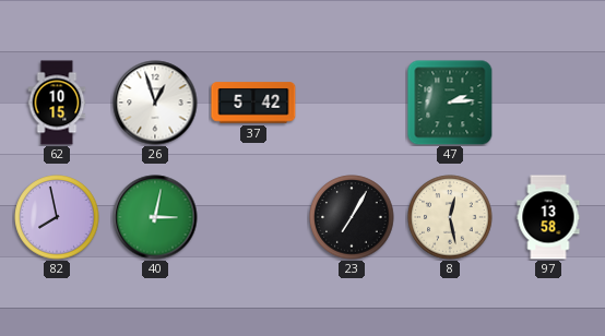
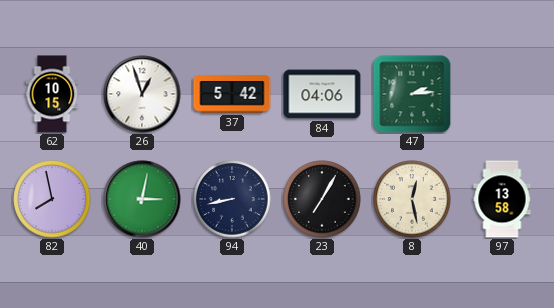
84: none -> 04:06 (322, 94)
94: none -> 8:43 (232, 199)
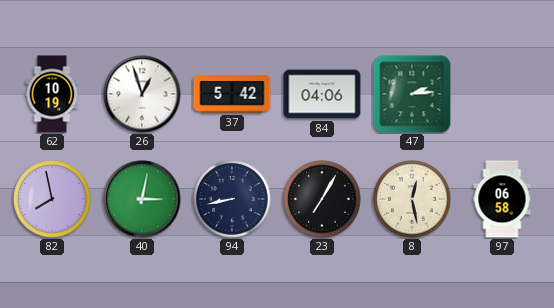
62: 10:15 -> 10:19 (52, 94)
97: 13:58 -> 06:58 (502, 199)
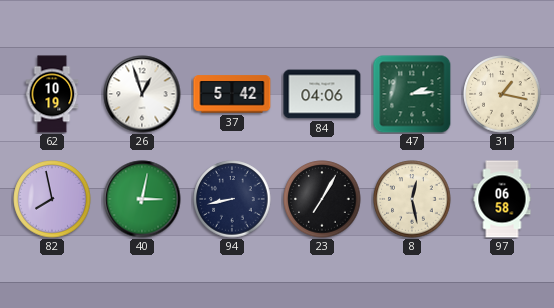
31: none -> 1:17 (502, 94)
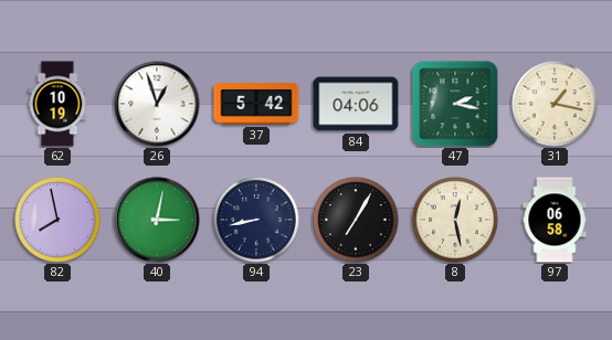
47: 2:14 -> 2:17 (455, 104)
